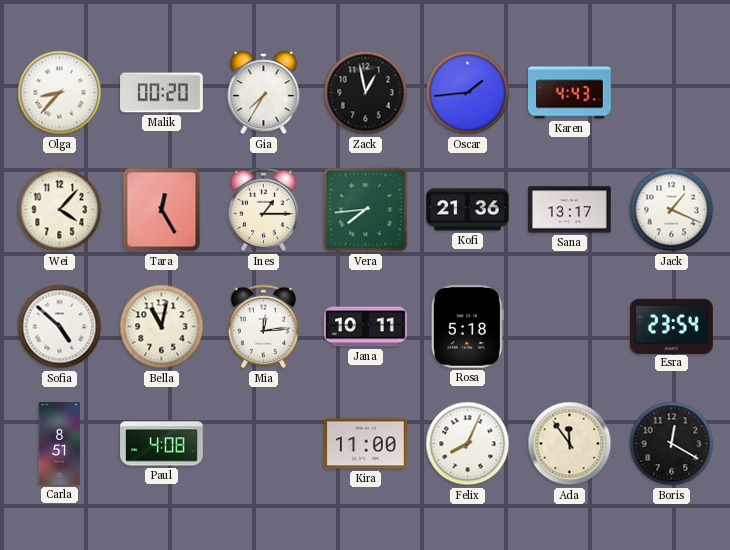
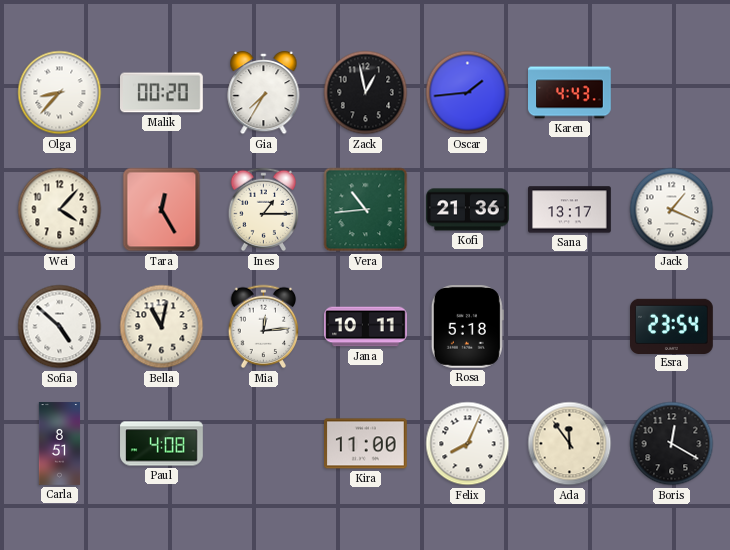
Vera: 7:44 -> 10:44 (366, 210)
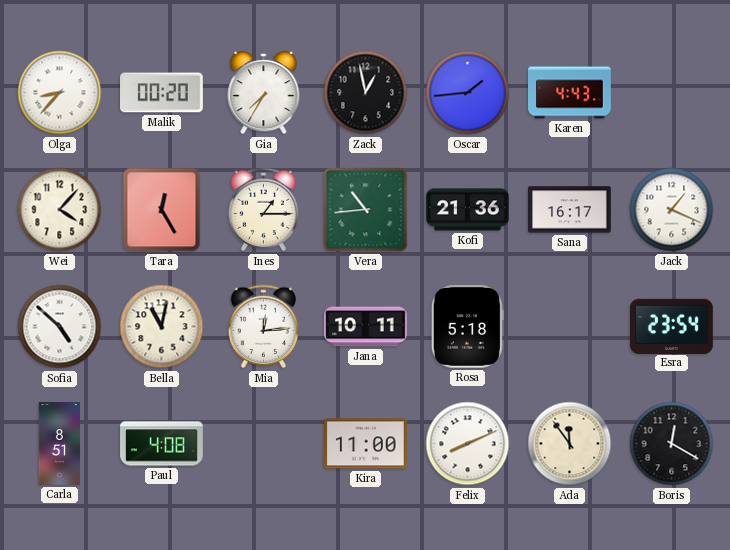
Sana: 13:17 -> 16:17 (570, 210)
Felix: 8:04 -> 8:11 (468, 444)
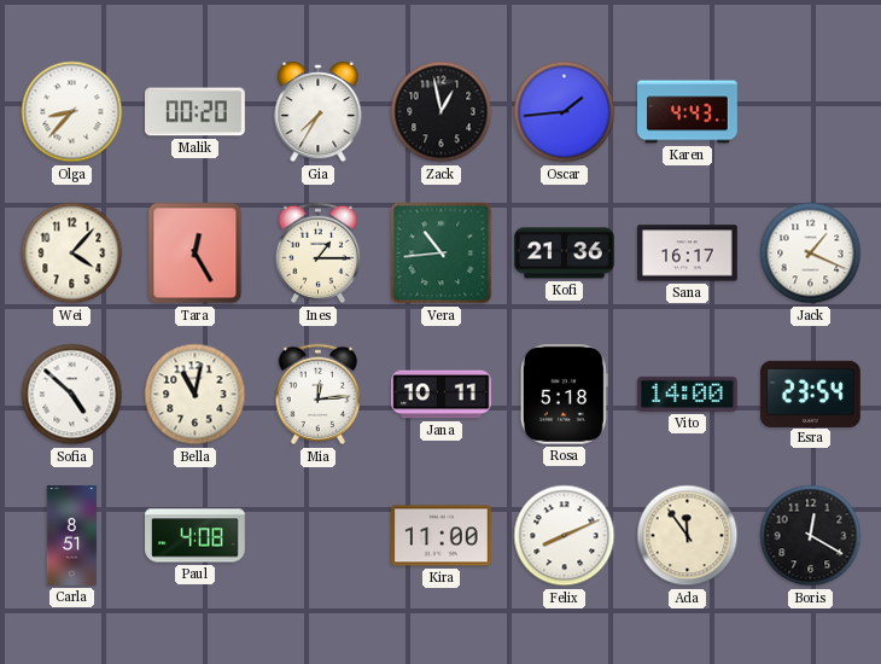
Vito: none -> 14:00 (688, 394)
